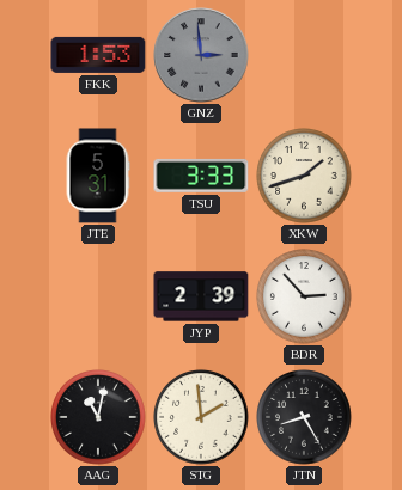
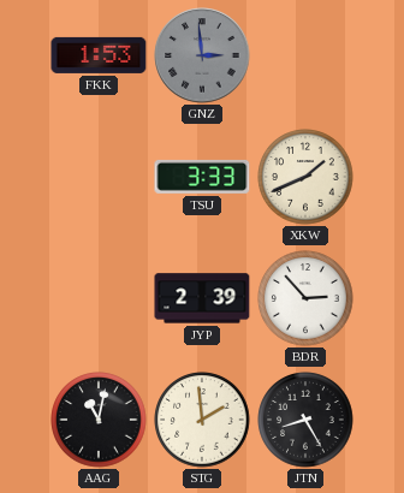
JTE: 5:31 -> none (98, 176)
XKW: 1:42 -> 1:41 (305, 177)
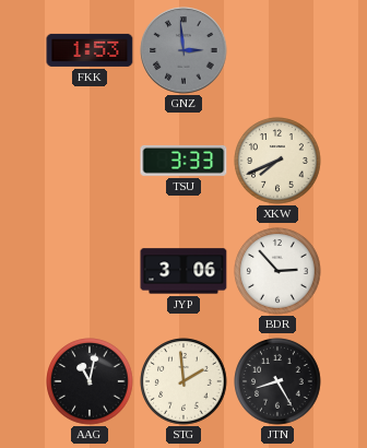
XKW: 1:41 -> 7:41 (277, 161)
JYP: 2:39 -> 3:06 (183, 271)
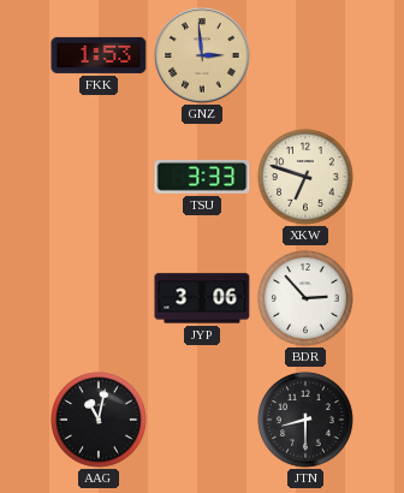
GNZ dial: grey -> champagne (202, 55)
XKW: 7:41 -> 6:48 (305, 177)
STG: 1:59 -> none (183, 381)
JTN: 8:25 -> 8:30 (305, 420)
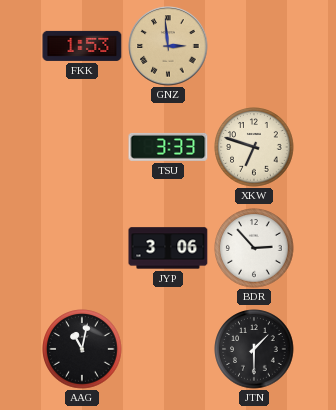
JTN: 8:30 -> 1:30 (254, 349)
